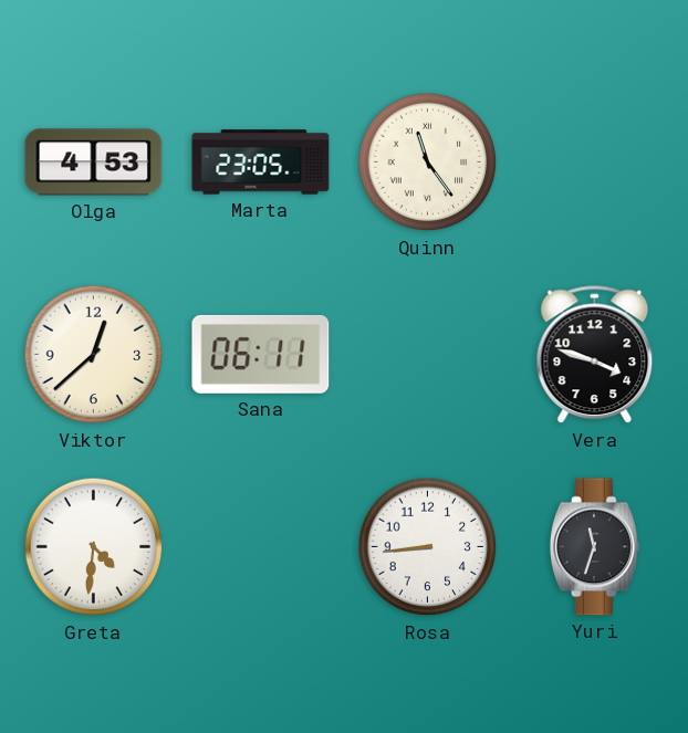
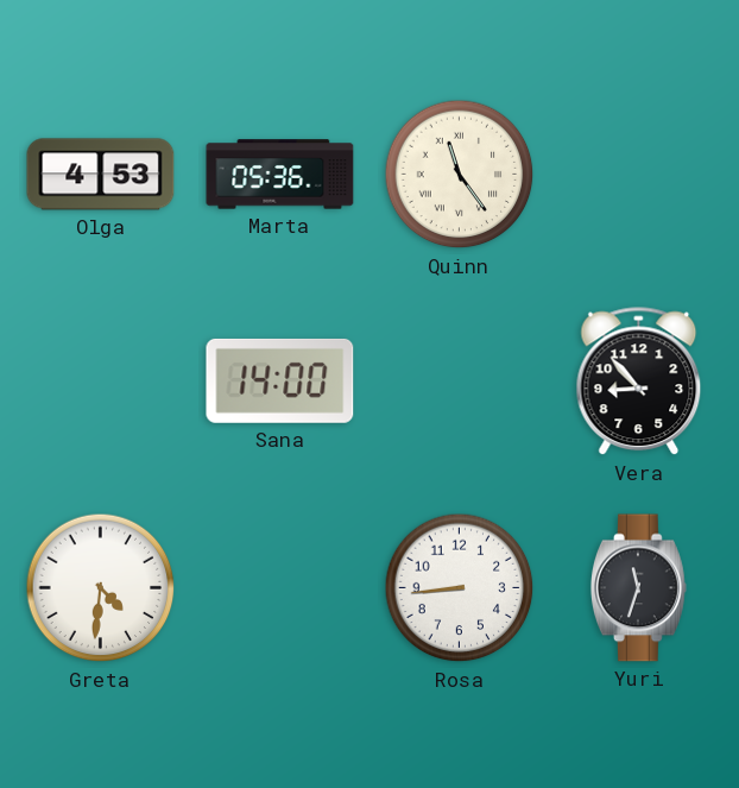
Marta: 23:05 -> 05:36 (280, 175)
Viktor: 12:38 -> none (94, 355)
Sana: 06:11 -> 14:00 (280, 380)
Vera: 3:48 -> 8:53 (639, 382)
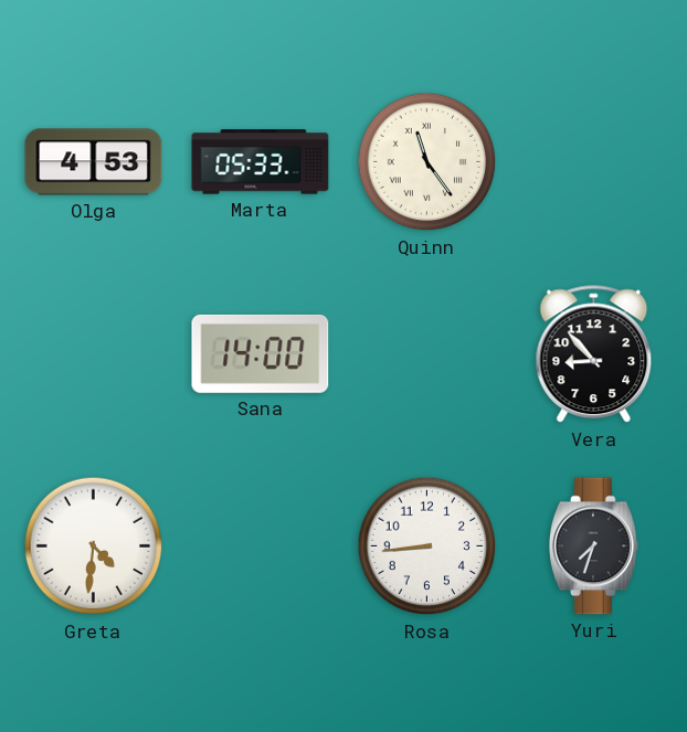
Marta: 05:36 -> 05:33 (261, 162)
Yuri: 11:33 -> 7:33 (594, 547)
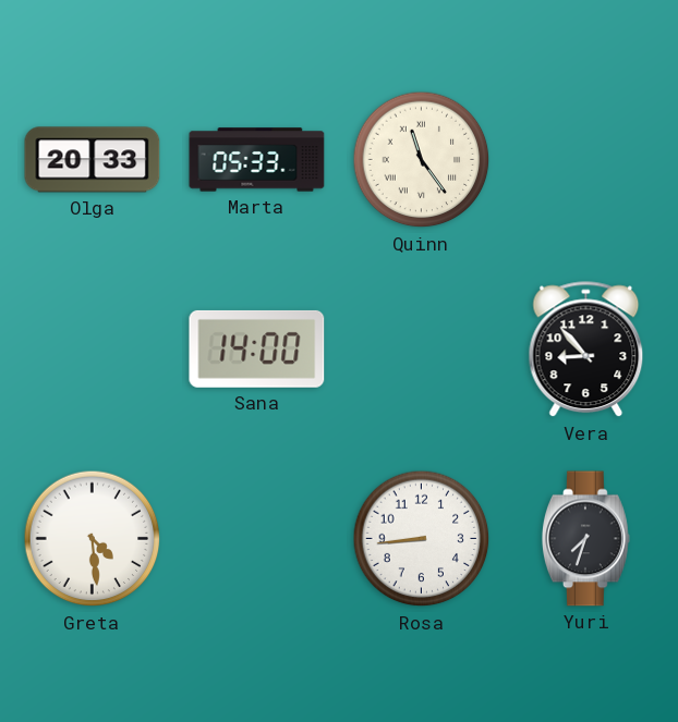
Olga: 4:53 -> 20:33 (93, 160)
Greta: 4:31 -> 4:29 (93, 539)
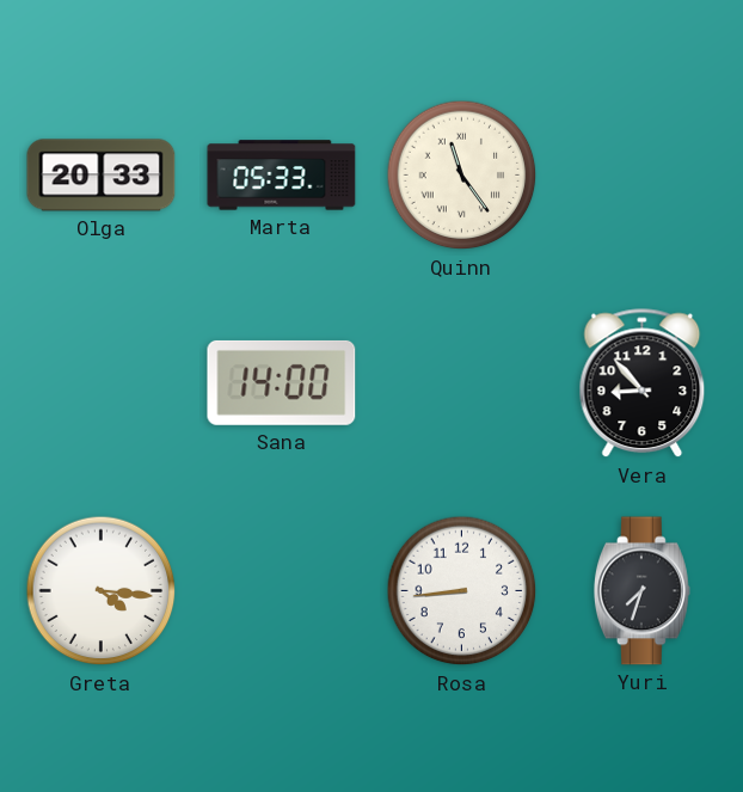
Greta: 4:29 -> 4:16 (102, 591)
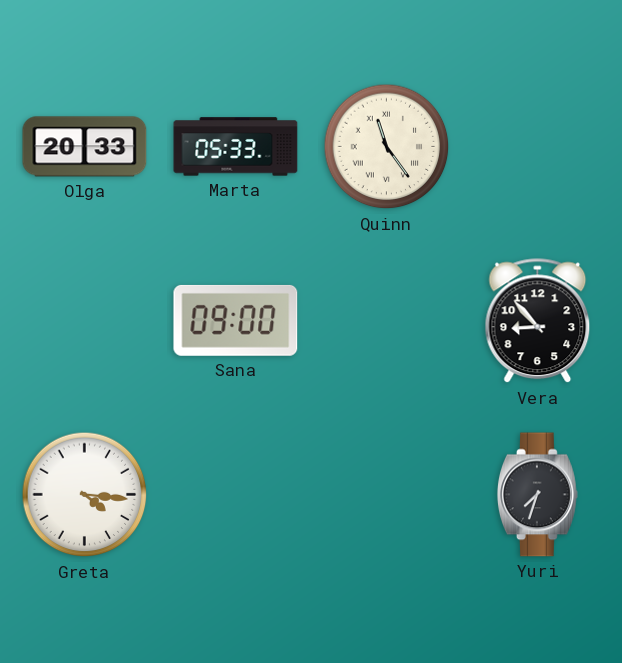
Sana: 14:00 -> 09:00 (236, 320)
Rosa: 8:44 -> none (462, 591)
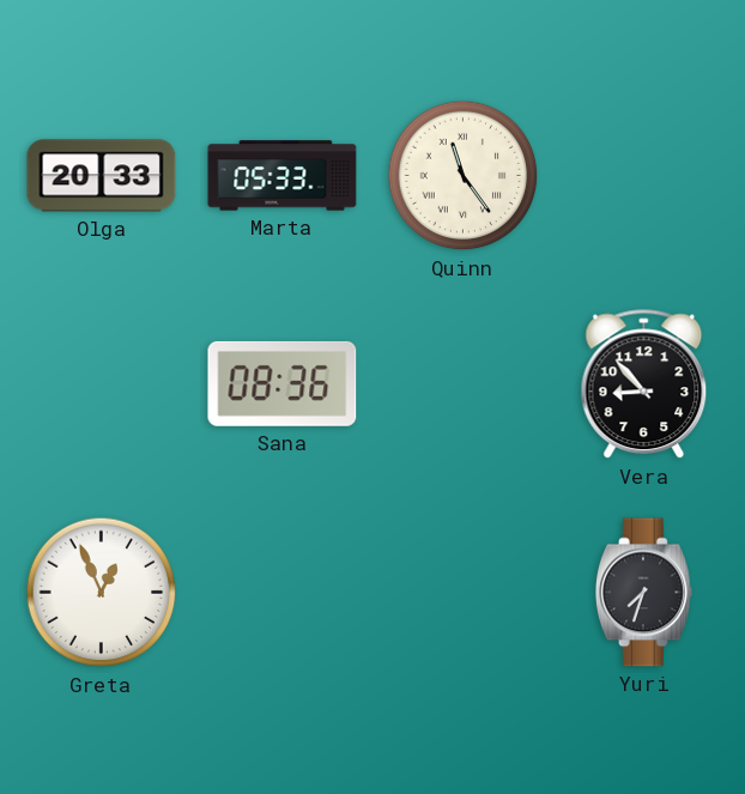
Sana: 09:00 -> 08:36 (283, 383)
Greta: 4:16 -> 12:56 (102, 593)
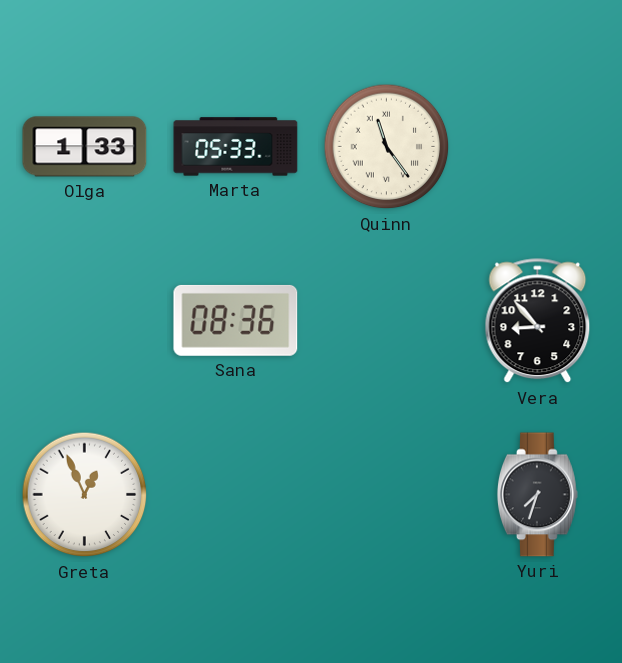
Olga: 20:33 -> 1:33 (85, 147)
